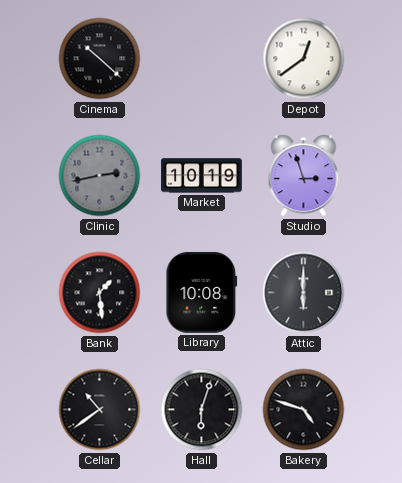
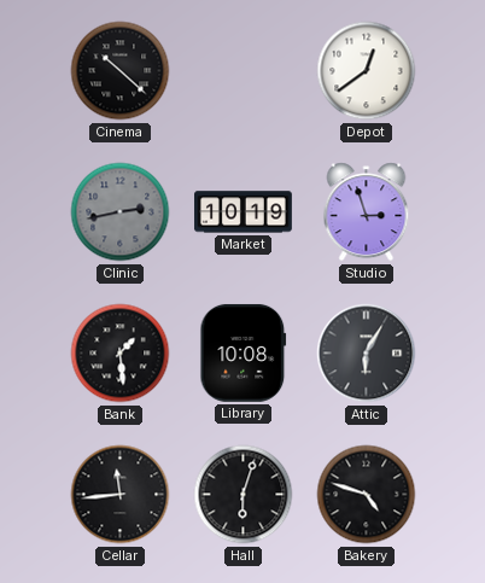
Attic: 6:00 -> 6:05 (367, 354)
Cellar: 10:39 -> 11:44 (121, 495)
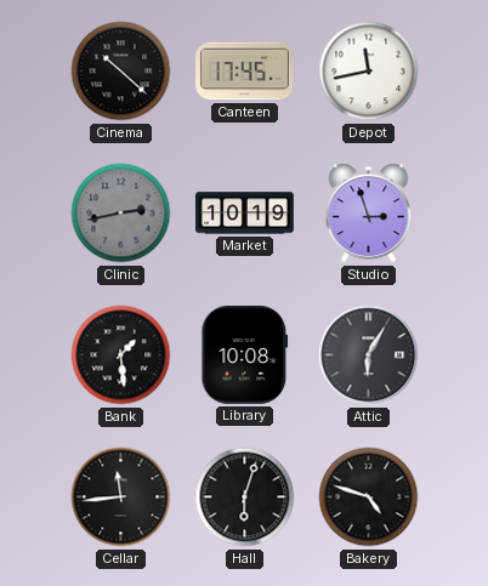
Canteen: none -> 17:45 (245, 72)
Depot: 12:39 -> 11:43 (369, 72)
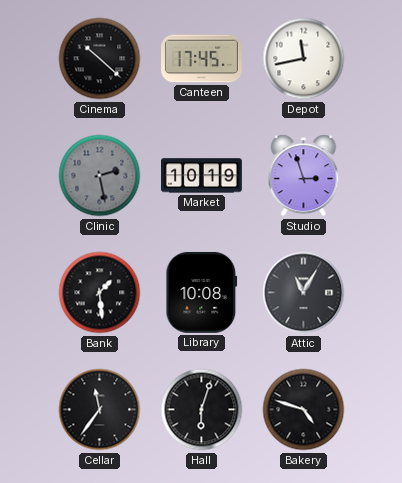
Clinic: 2:43 -> 2:28 (100, 176)
Attic: 6:05 -> 11:05 (304, 293)
Cellar: 11:44 -> 11:36 (100, 410)
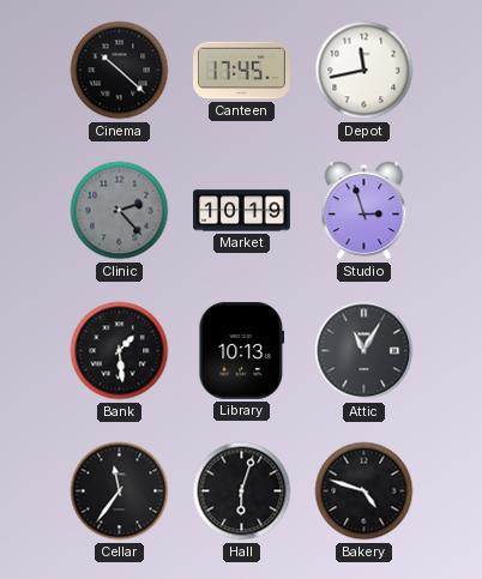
Clinic: 2:28 -> 2:23 (120, 211)
Library: 10:08 -> 10:13 (242, 350)
